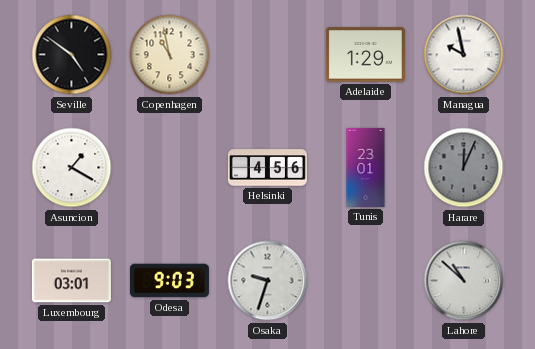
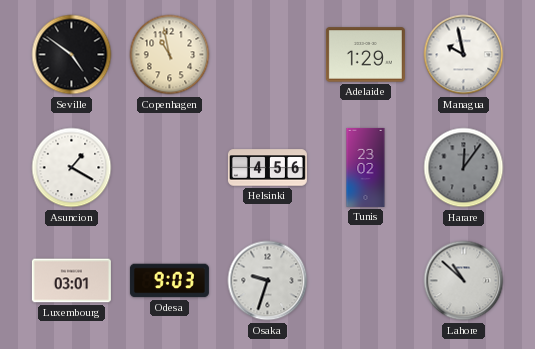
Tunis: 23:01 -> 23:02 (366, 167)
Harare: 12:04 -> 12:06 (464, 168)
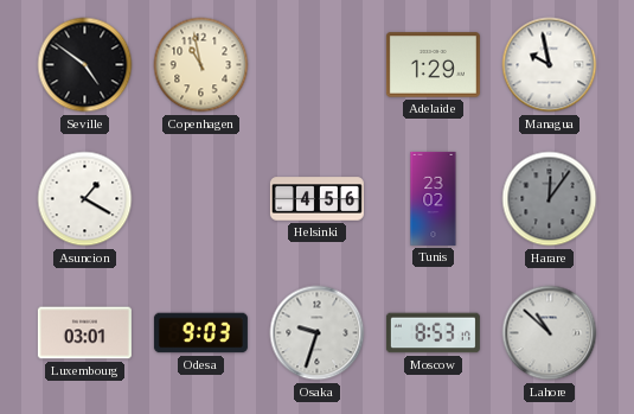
Moscow: none -> 8:53 (433, 333)
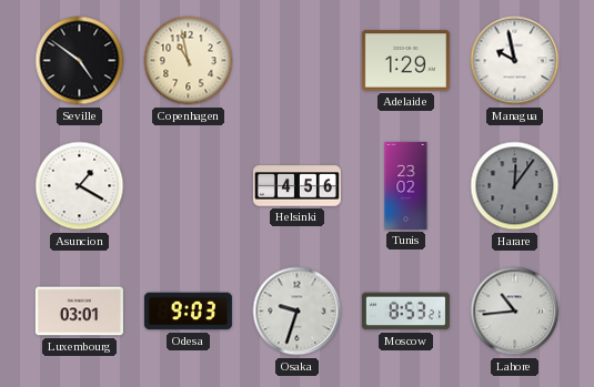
Moscow: 8:53:17 -> 8:53:21 (405, 312)
Lahore: 10:52 -> 10:44 (515, 312)
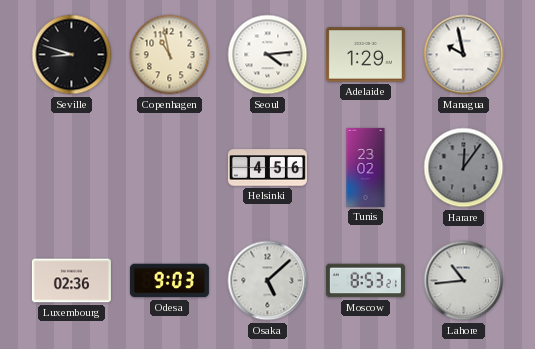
Seville: 4:51 -> 8:48 (72, 55)
Seoul: none -> 4:14 (268, 55)
Asuncion: 1:20 -> none (80, 186)
Luxembourg: 03:01 -> 02:36 (71, 281)
Osaka: 9:33 -> 5:08 (268, 281)
